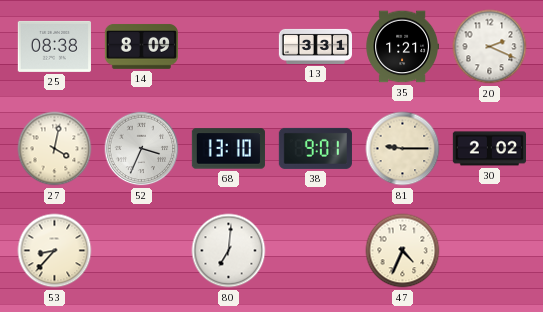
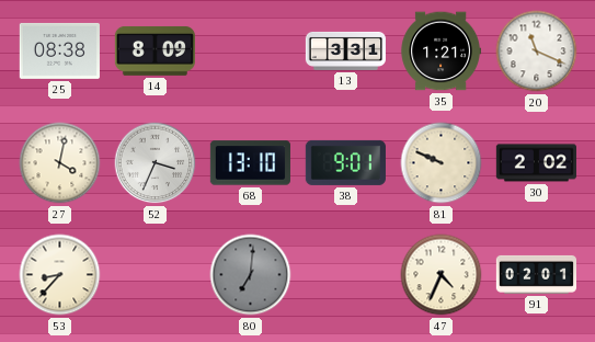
20: 2:19 -> 11:19 (537, 52)
81: 9:15 -> 9:49 (442, 163)
80 dial: white -> grey (251, 275)
91: none -> 02:01 (536, 274)
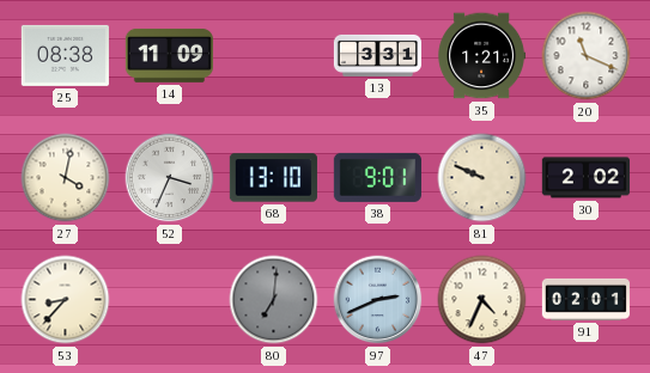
14: 8:09 -> 11:09 (169, 55)
97: none -> 2:41 (378, 300)
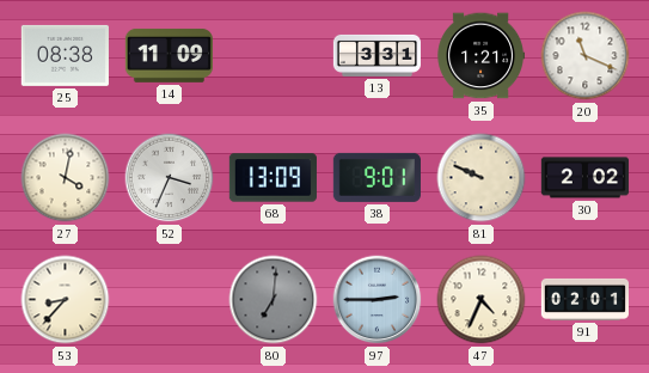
68: 13:10 -> 13:09 (273, 178)
97: 2:41 -> 2:45 (378, 300)
